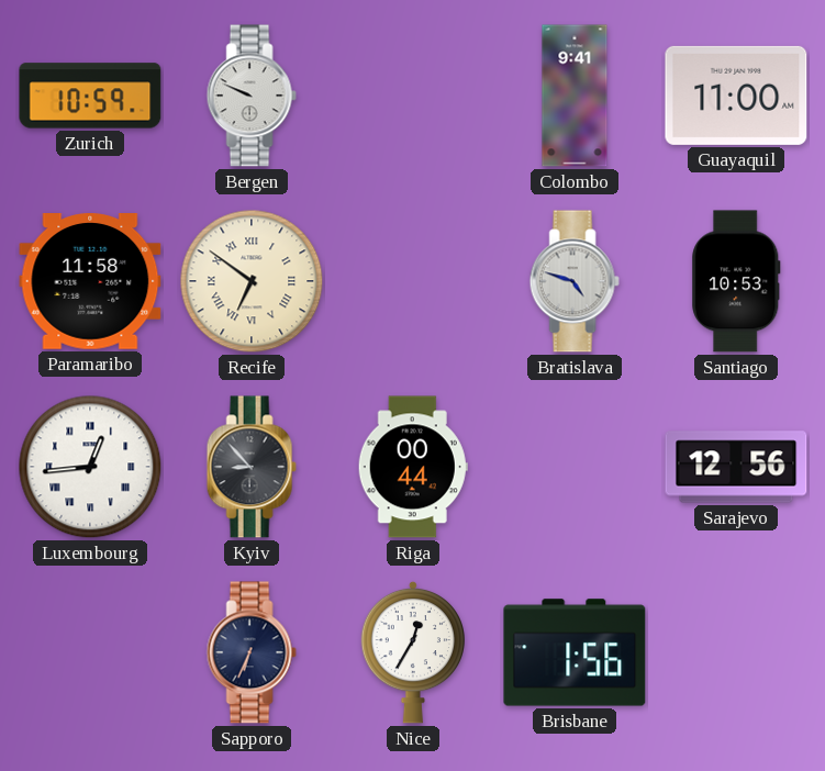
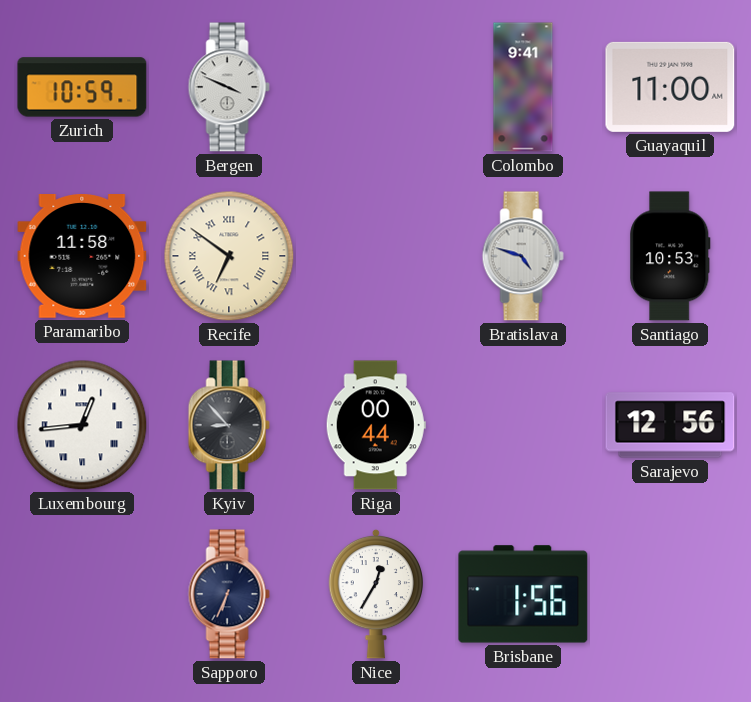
Bergen: 9:49 -> 3:49 (229, 87)
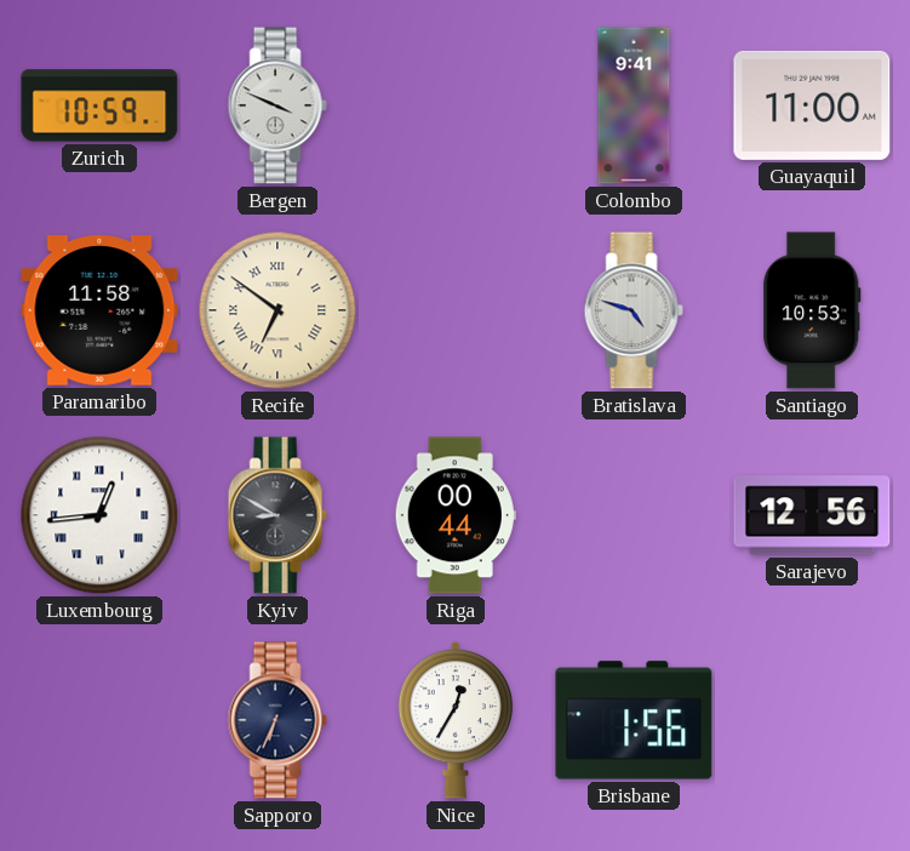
Kyiv: 8:53 -> 8:50 (277, 515)
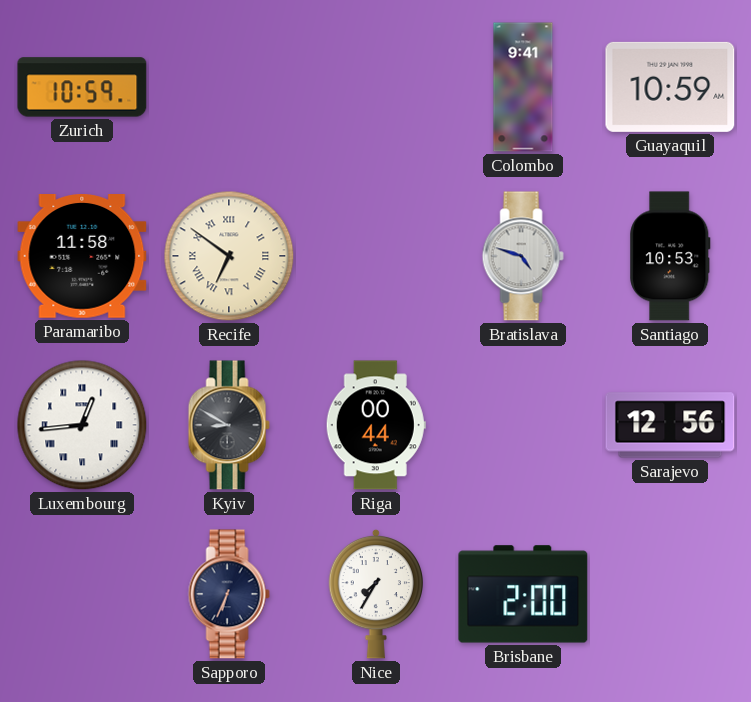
Bergen: 3:49 -> none (277, 105)
Guayaquil: 11:00 -> 10:59 (670, 87)
Nice: 12:35 -> 7:35 (375, 594)
Brisbane: 1:56 -> 2:00 (523, 594)
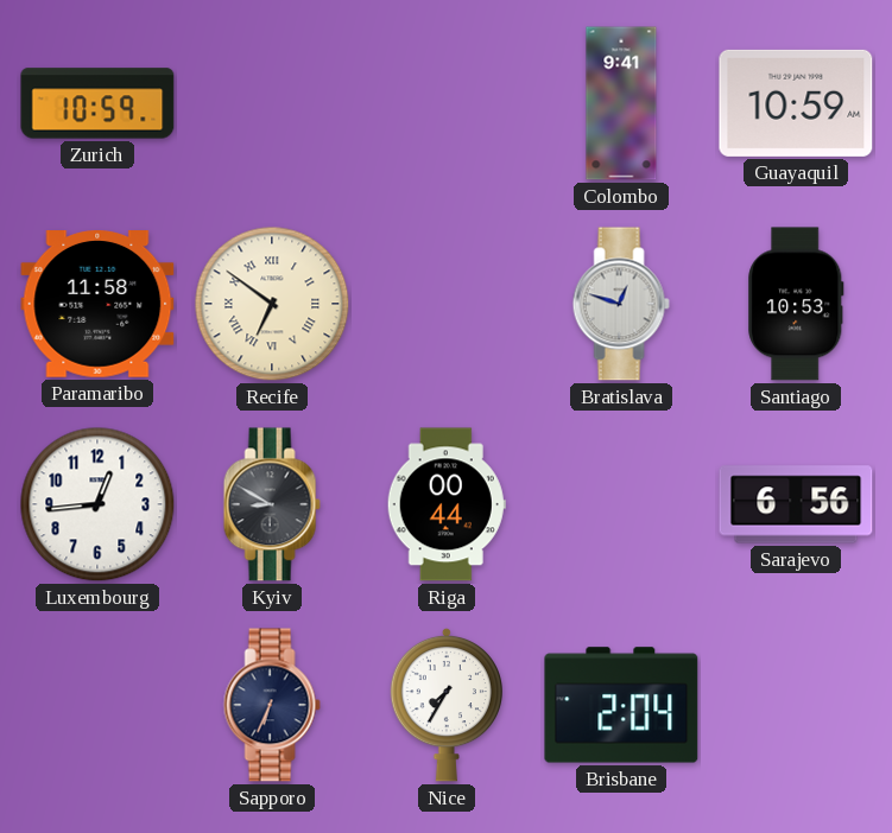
Bratislava: 4:48 -> 12:48 (621, 304)
Luxembourg numerals: Roman -> Arabic (97, 504)
Sarajevo: 12:56 -> 6:56 (796, 504)
Brisbane: 2:00 -> 2:04 (621, 705)
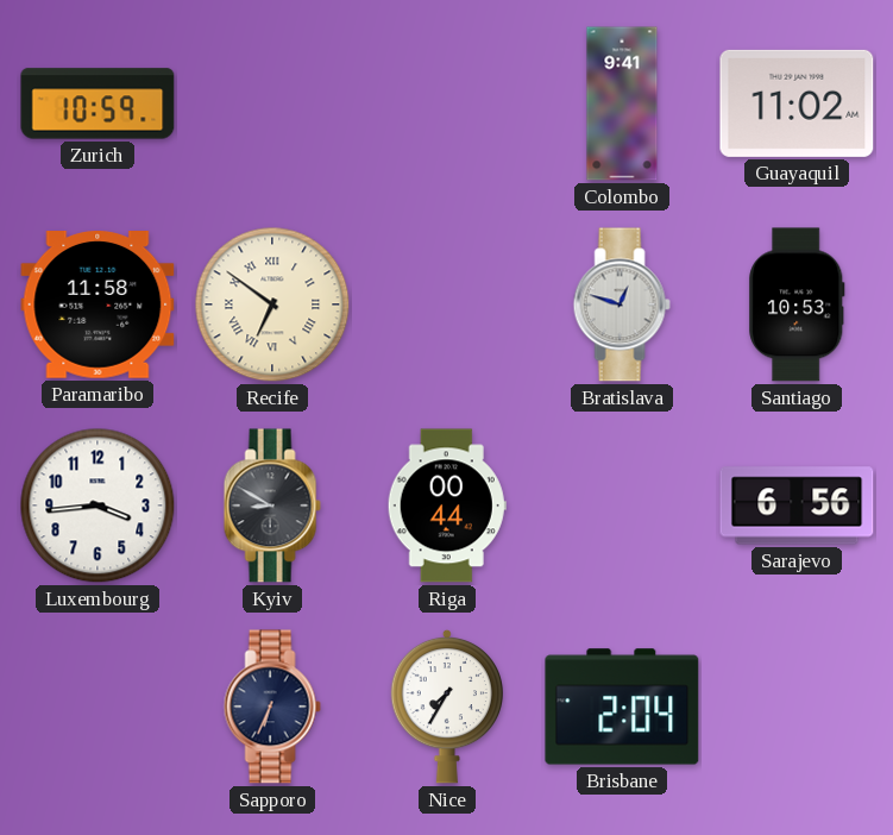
Guayaquil: 10:59 -> 11:02 (797, 103)
Luxembourg: 12:44 -> 3:44 (98, 506)
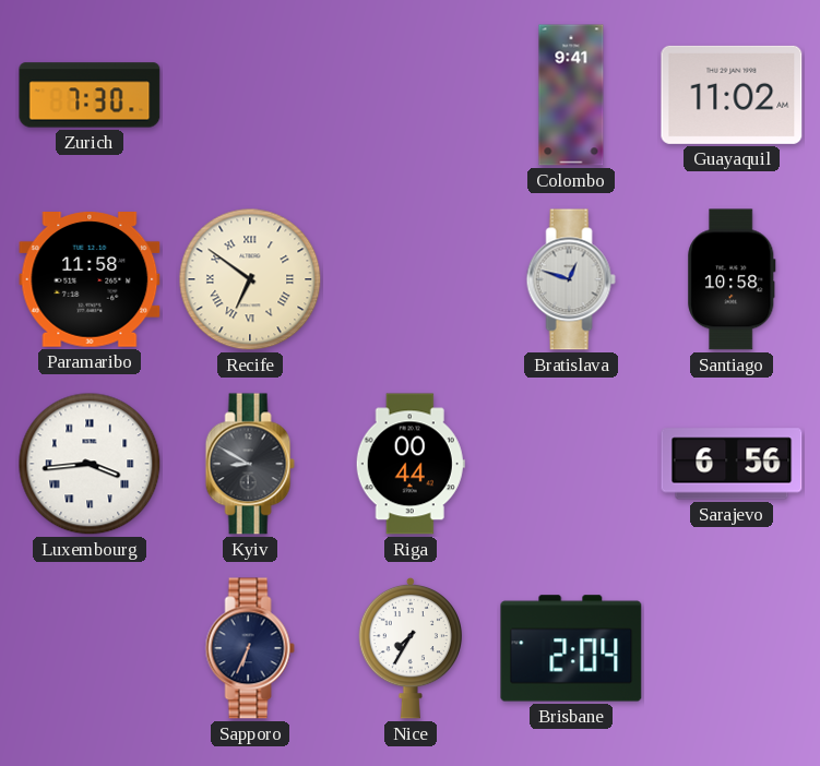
Zurich: 10:59 -> 7:30 (90, 95)
Santiago: 10:53 -> 10:58 (732, 279)
Luxembourg numerals: Arabic -> Roman (90, 464)
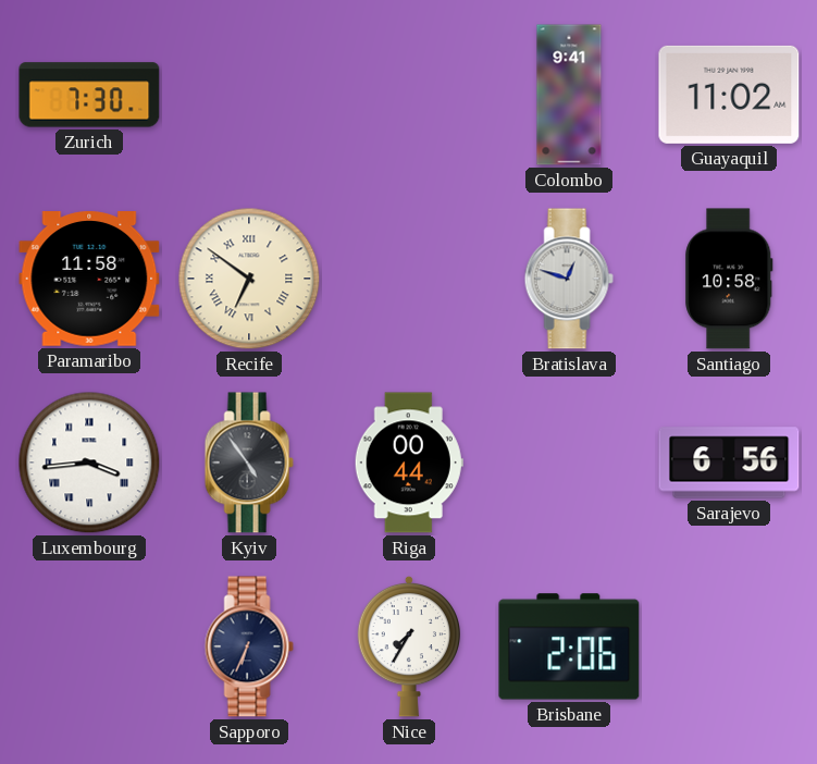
Kyiv: 8:50 -> 4:54 (249, 463)
Brisbane: 2:04 -> 2:06 (569, 646)
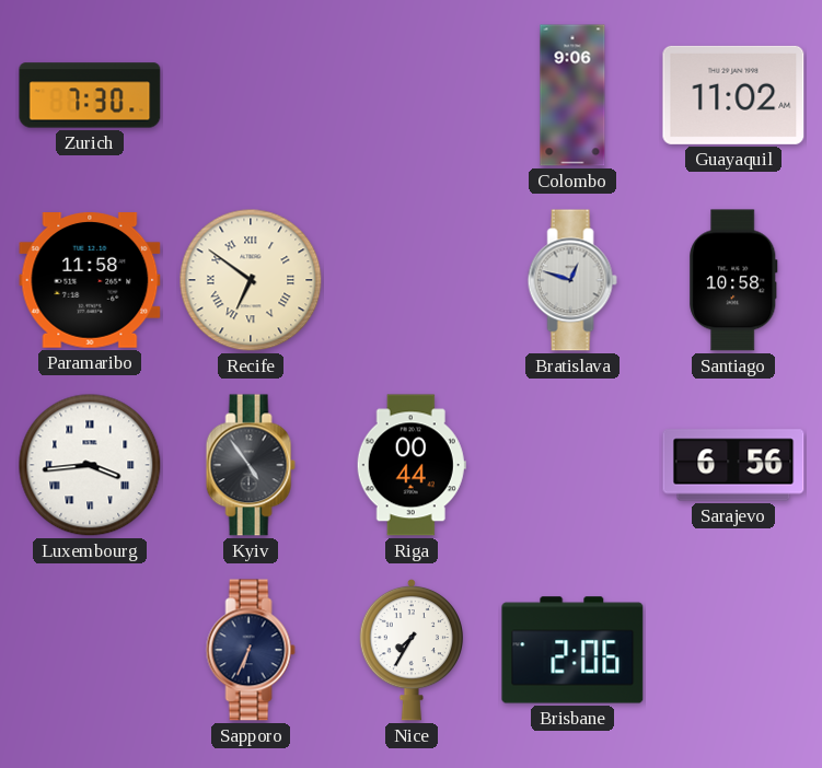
Colombo: 9:41 -> 9:06 (572, 95)
